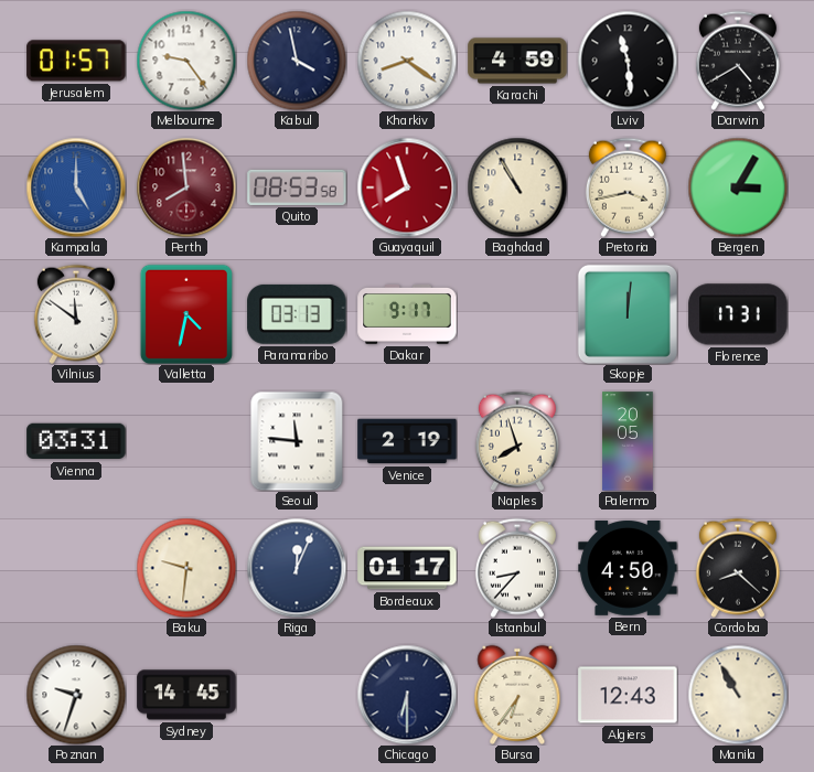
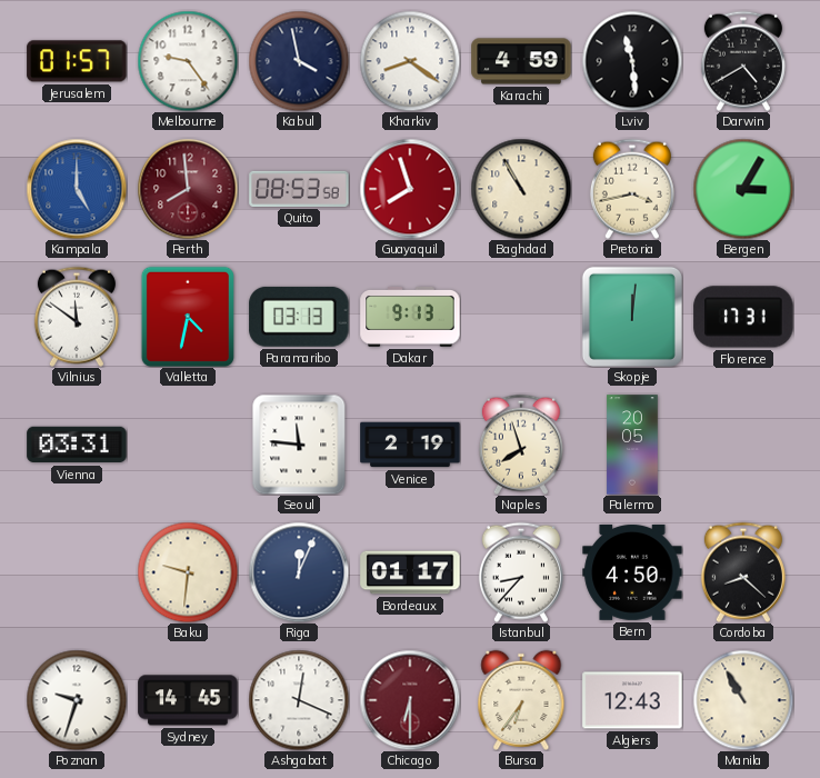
Dakar: 9:17 -> 9:13 (410, 317)
Ashgabat: none -> 12:19 (299, 700)
Chicago dial: navy -> burgundy (410, 700)
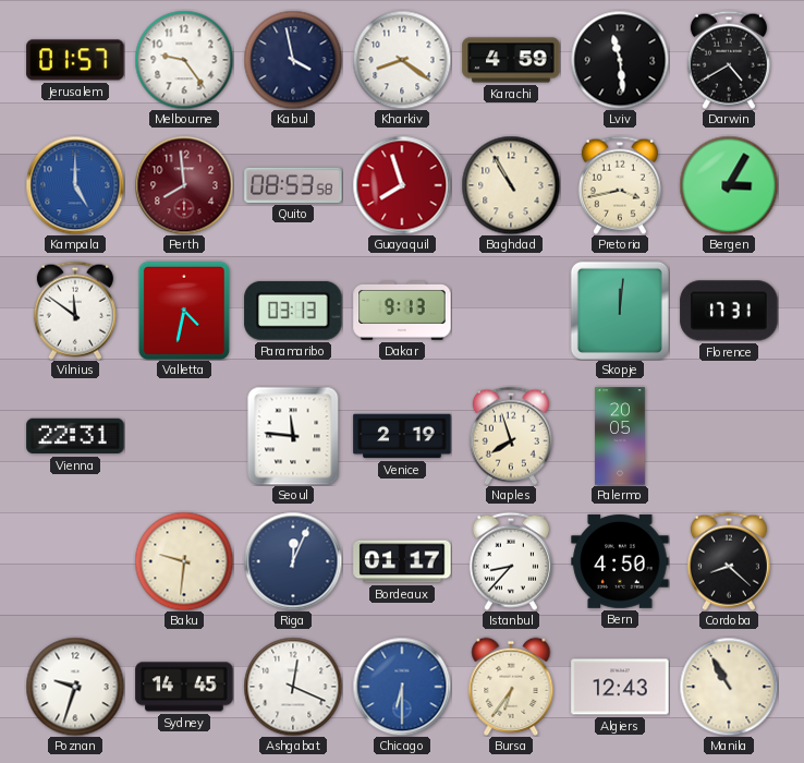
Vienna: 03:31 -> 22:31 (75, 436)
Chicago dial: burgundy -> blue (402, 687)
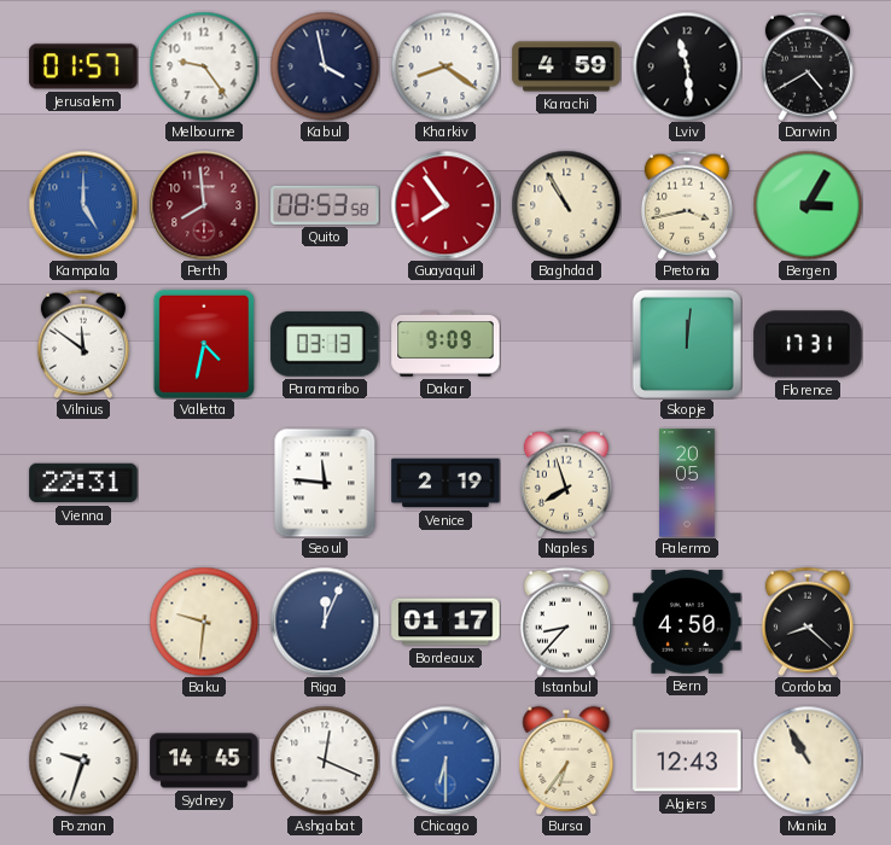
Guayaquil: 7:57 -> 7:54 (445, 205)
Dakar: 9:13 -> 9:09 (445, 344)
